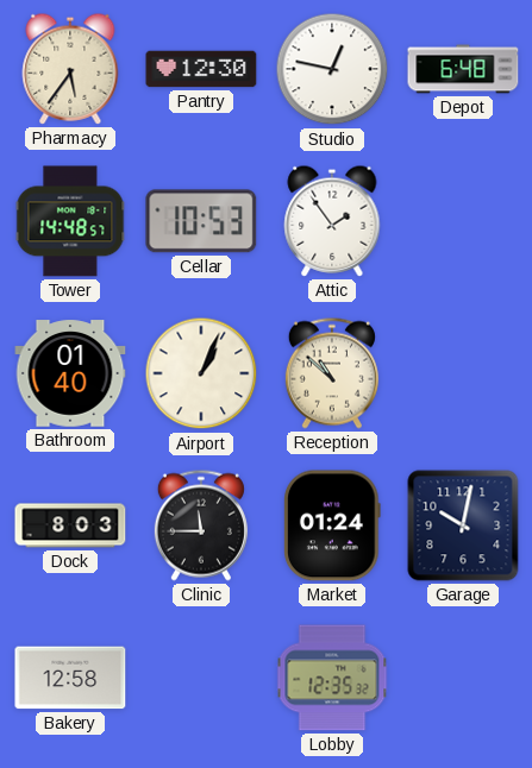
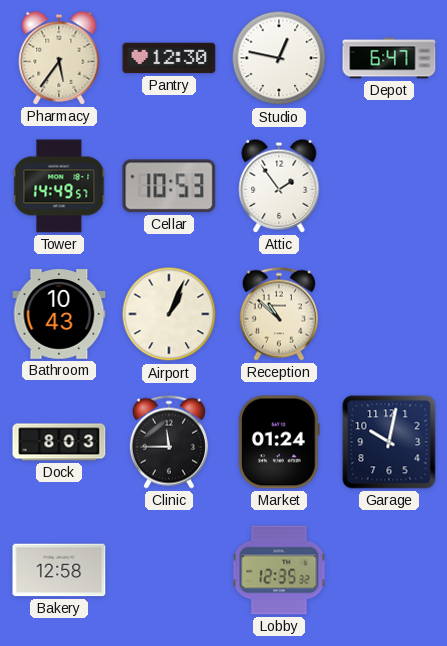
Depot: 6:48 -> 6:47 (389, 58)
Tower: 14:48 -> 14:49 (59, 186)
Bathroom: 01:40 -> 10:43 (59, 314)
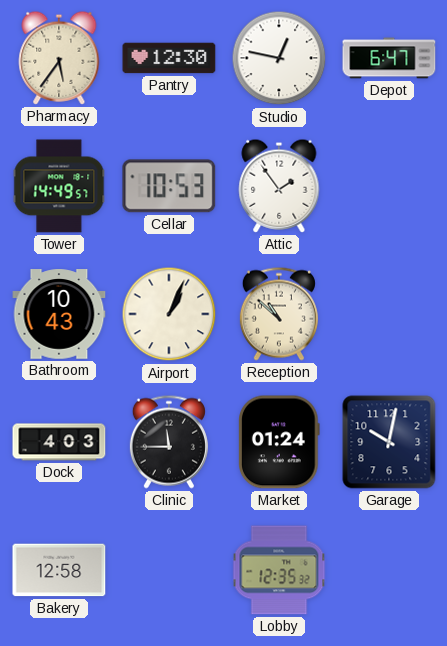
Dock: 8:03 -> 4:03 (59, 442)
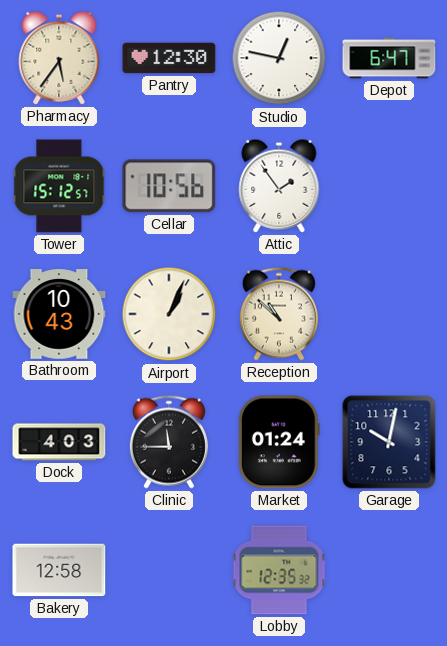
Tower: 14:49 -> 15:12 (59, 186)
Cellar: 10:53 -> 10:56 (169, 186)
